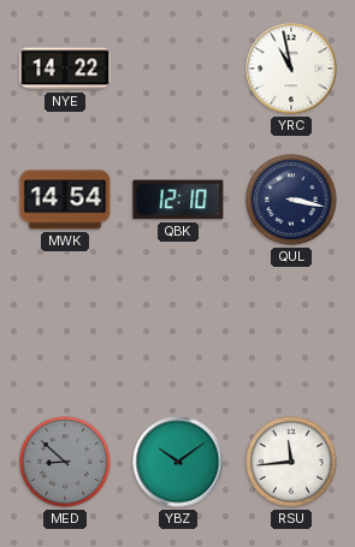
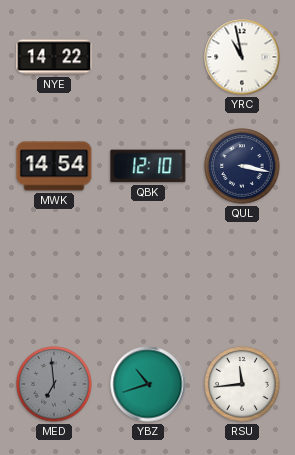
MED: 8:52 -> 6:59 (54, 384)
YBZ: 10:09 -> 10:42 (148, 384)
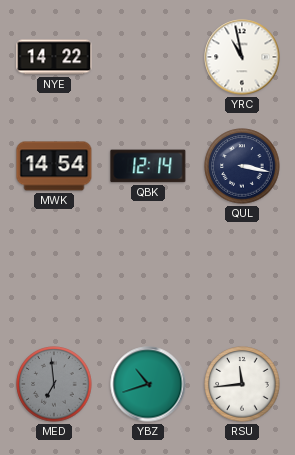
QBK: 12:10 -> 12:14 (148, 166)
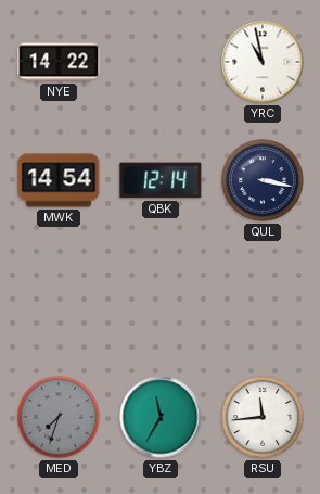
MED: 6:59 -> 7:33 (59, 417)
YBZ: 10:42 -> 11:35 (161, 417)
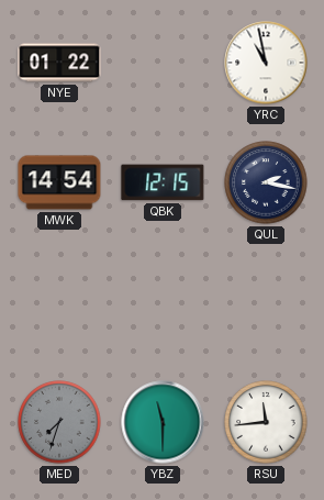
NYE: 14:22 -> 01:22 (59, 63)
QBK: 12:14 -> 12:15 (163, 182)
QUL: 3:17 -> 2:17 (266, 182)
YBZ: 11:35 -> 11:30 (163, 422)
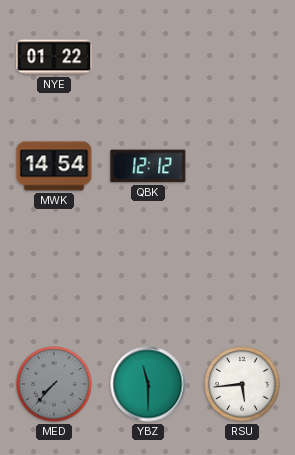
YRC: 10:58 -> none (266, 63)
QBK: 12:15 -> 12:12 (148, 166)
QUL: 2:17 -> none (266, 182)
MED: 7:33 -> 7:37 (54, 384)
RSU: 11:44 -> 5:44 (242, 384)
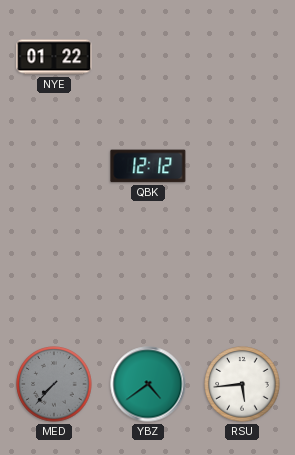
MWK: 14:54 -> none (54, 166)
YBZ: 11:30 -> 4:39 (148, 384)
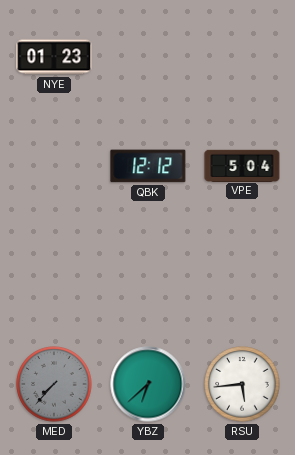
NYE: 01:22 -> 01:23 (54, 57)
VPE: none -> 5:04 (242, 165)
YBZ: 4:39 -> 6:38 (148, 384)
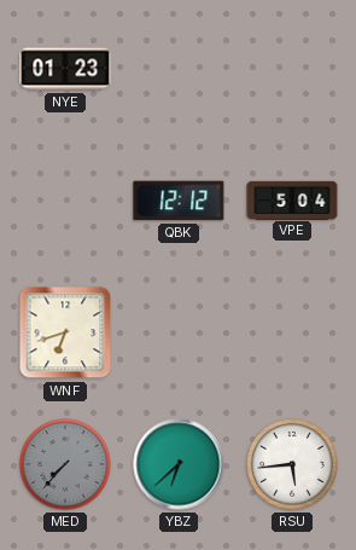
WNF: none -> 6:42 (65, 332)
